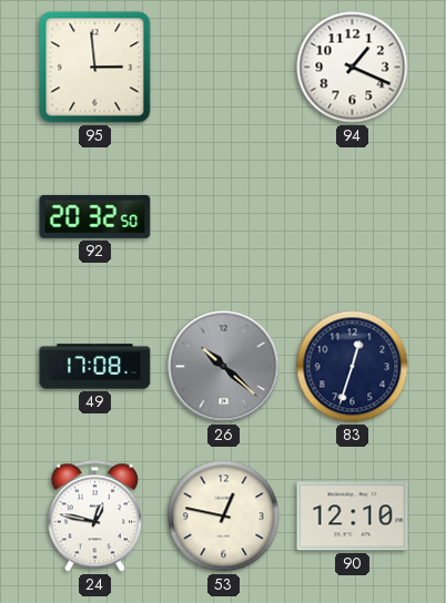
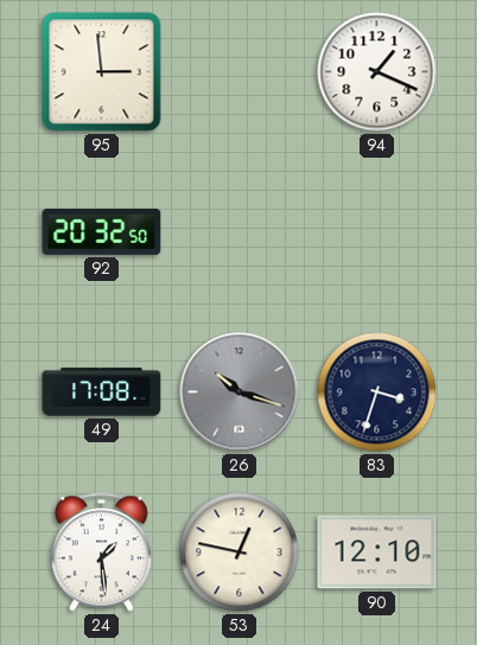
26: 10:22 -> 10:18 (240, 392)
83: 12:33 -> 3:33 (377, 392)
24: 12:47 -> 1:29 (101, 553)
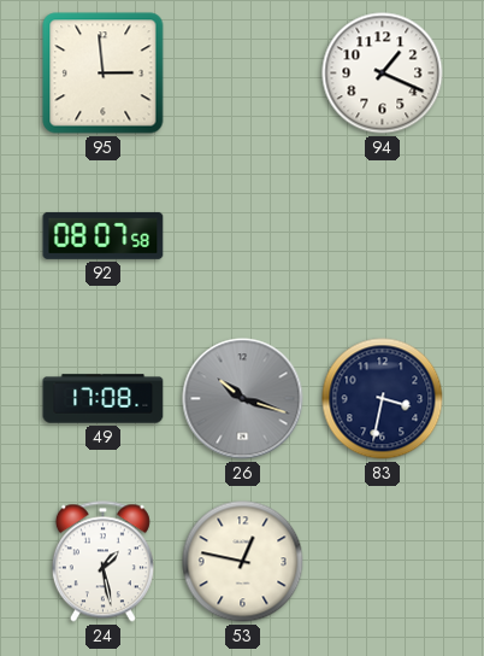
92: 20:32 -> 08:07 (104, 235)
83: 3:33 -> 3:32 (383, 399)
24: 1:29 -> 1:28 (102, 562)
90: 12:10 -> none (377, 553)
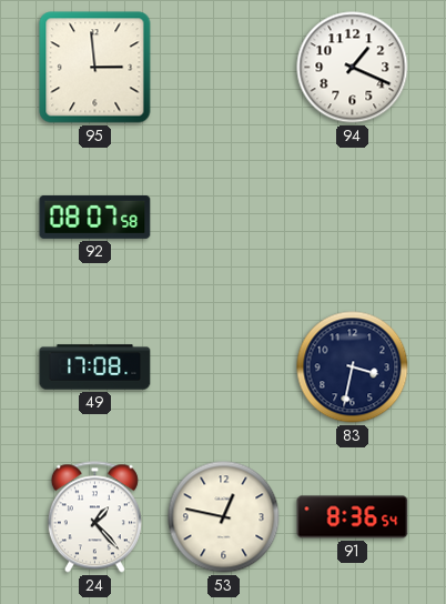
26: 10:18 -> none (243, 399)
24: 1:28 -> 1:23 (94, 517)
91: none -> 8:36 (353, 517)
